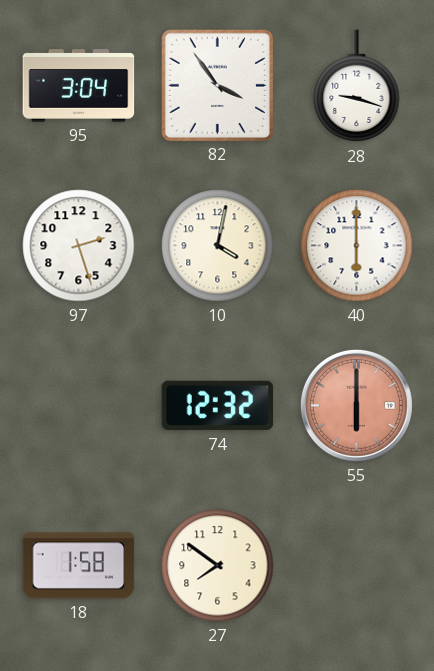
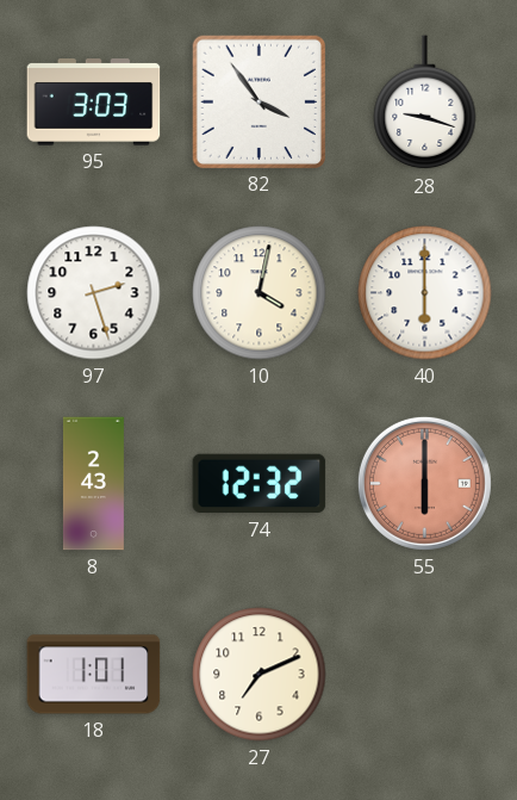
95: 3:04 -> 3:03 (94, 103)
8: none -> 2:43 (93, 484)
18: 1:58 -> 1:01 (94, 675)
27: 7:51 -> 7:11 (260, 675)
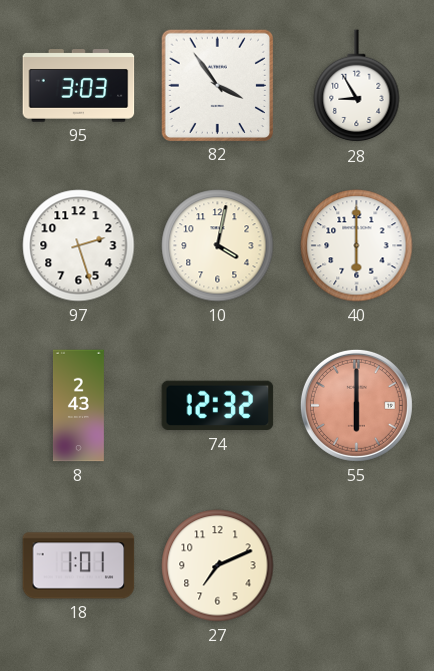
28: 9:18 -> 8:55 (357, 86)
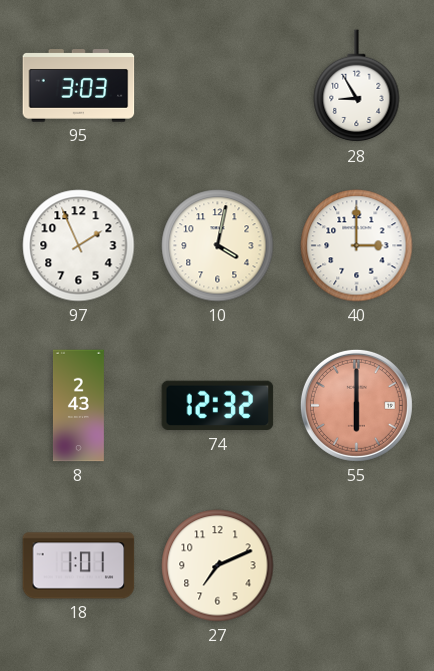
82: 3:54 -> none (217, 85)
97: 2:27 -> 1:56 (79, 246)
40: 6:00 -> 3:00 (357, 246)
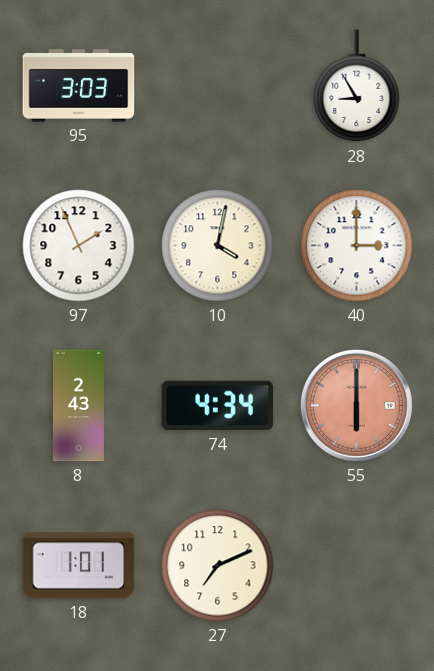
74: 12:32 -> 4:34 (218, 406)
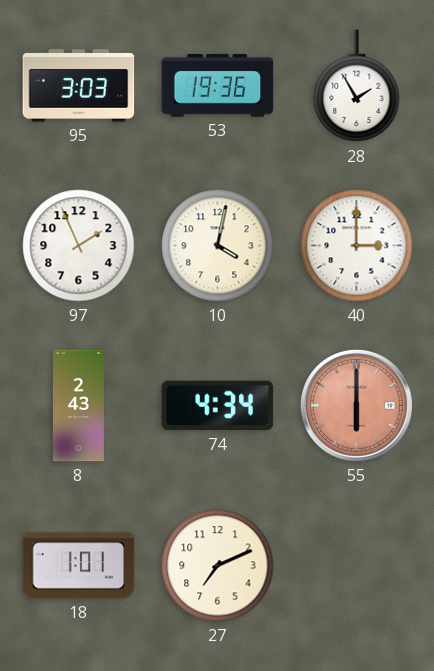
53: none -> 19:36 (218, 85)
28: 8:55 -> 1:55 (357, 86)
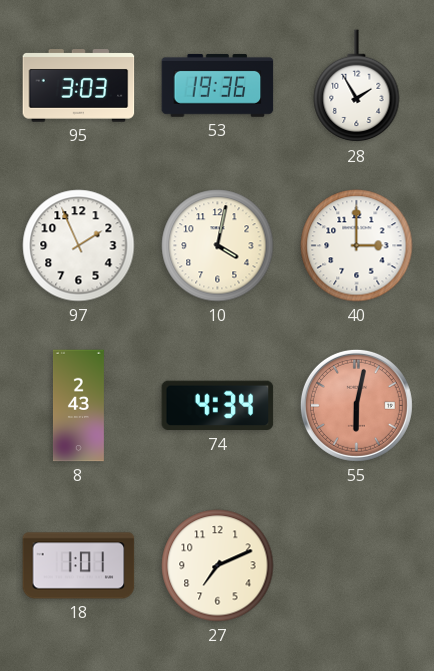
55: 6:00 -> 6:02 (356, 405)
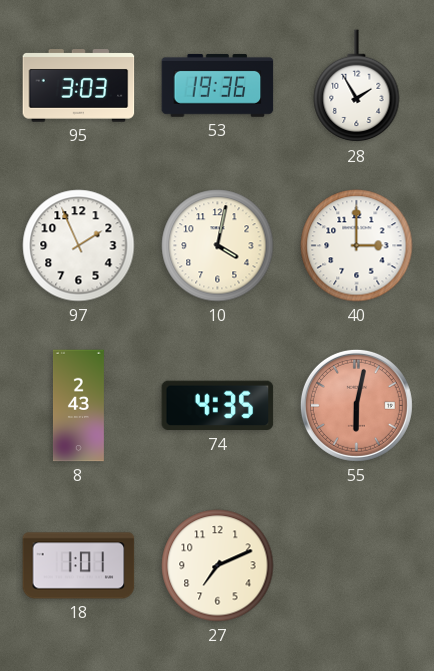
74: 4:34 -> 4:35 (218, 406)
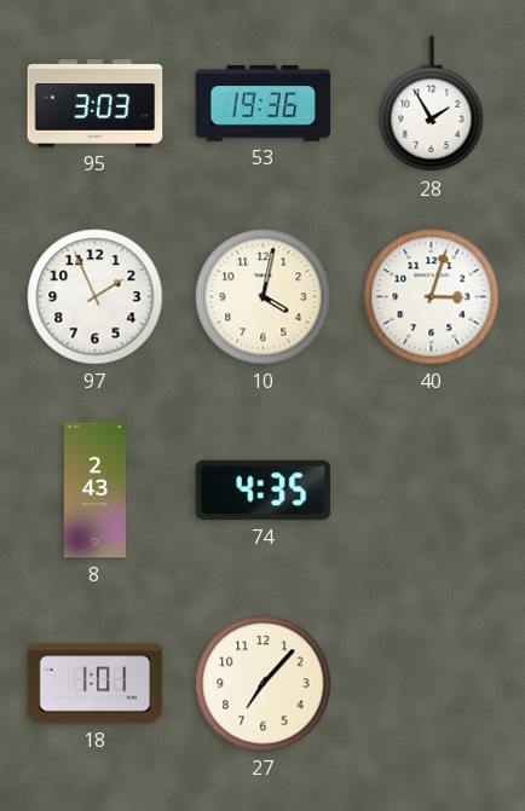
40: 3:00 -> 3:03 (432, 297)
55: 6:02 -> none (356, 405)
27: 7:11 -> 7:07 (264, 684)
